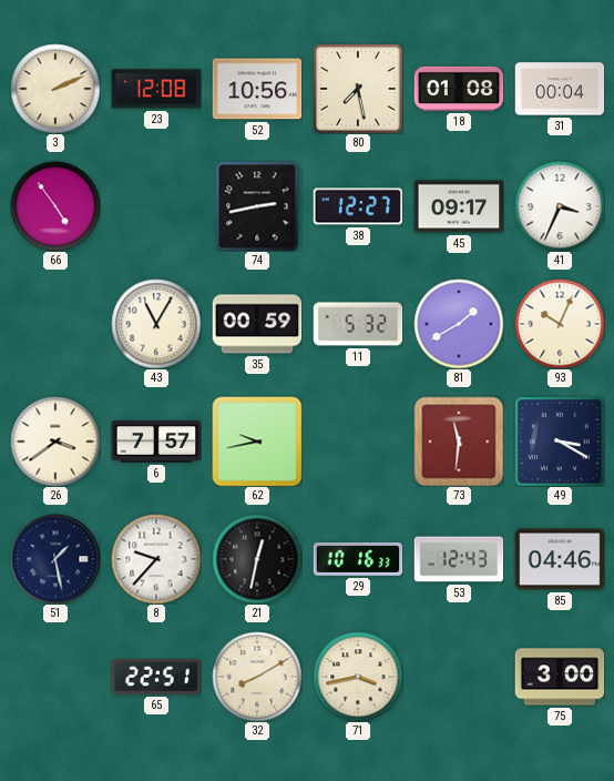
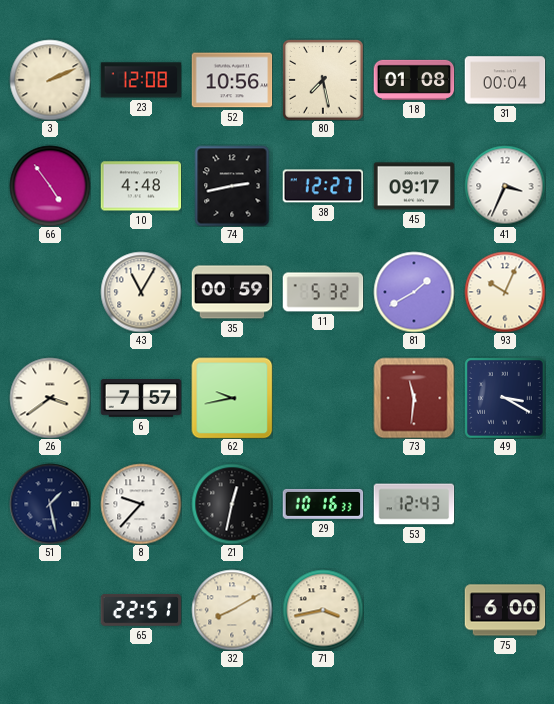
10: none -> 4:48 (141, 186)
85: 04:46 -> none (560, 559)
75: 3:00 -> 6:00 (505, 610)
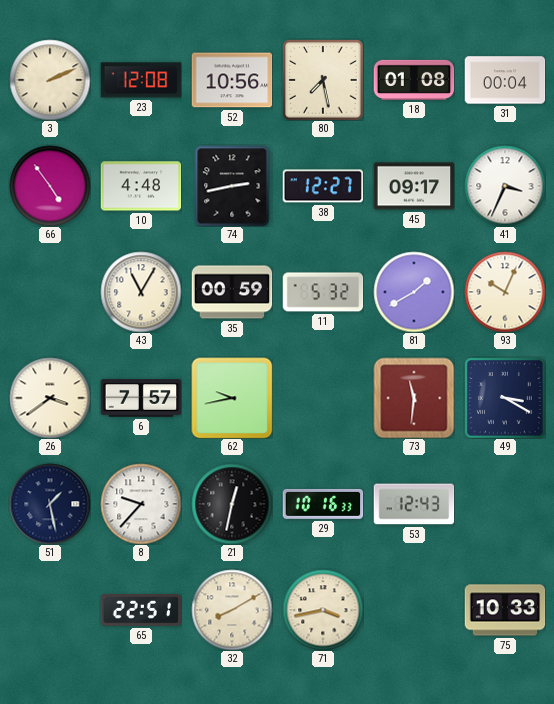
75: 6:00 -> 10:33 (505, 610)
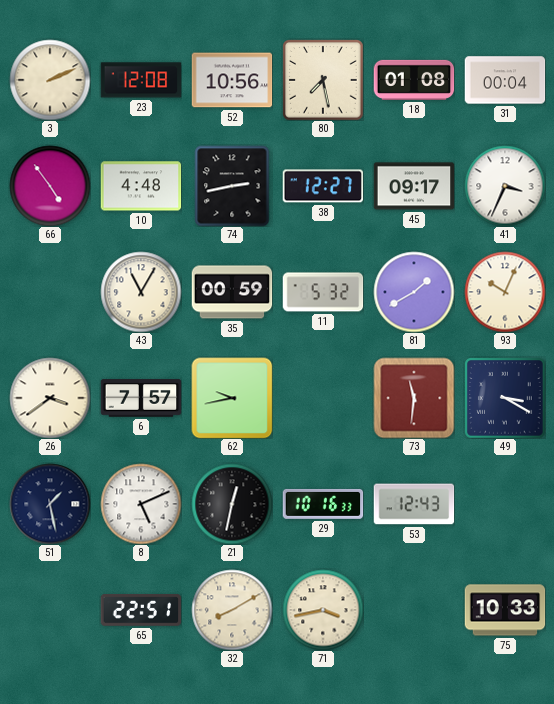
8: 9:37 -> 5:11 (141, 504)
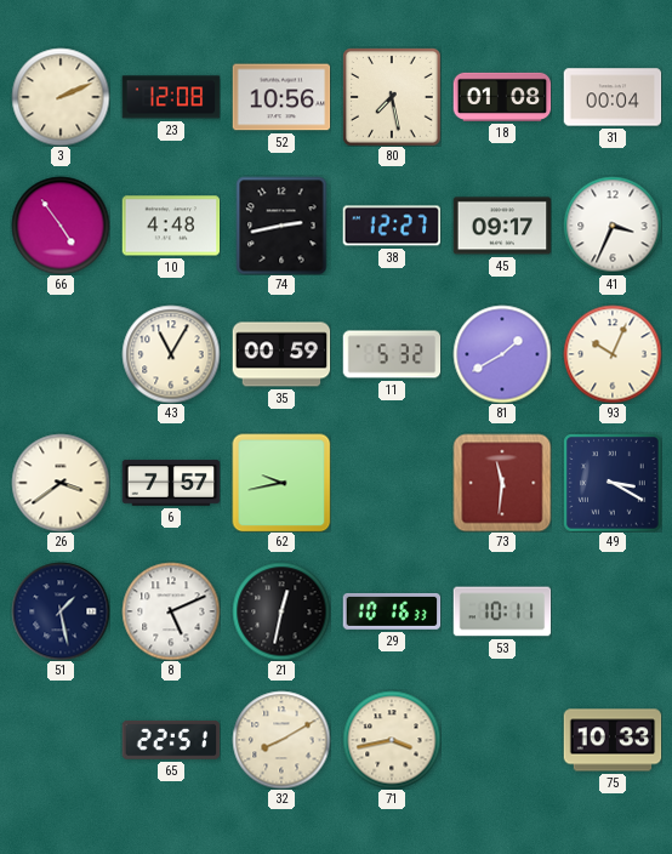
53: 12:43 -> 10:11 (502, 611)
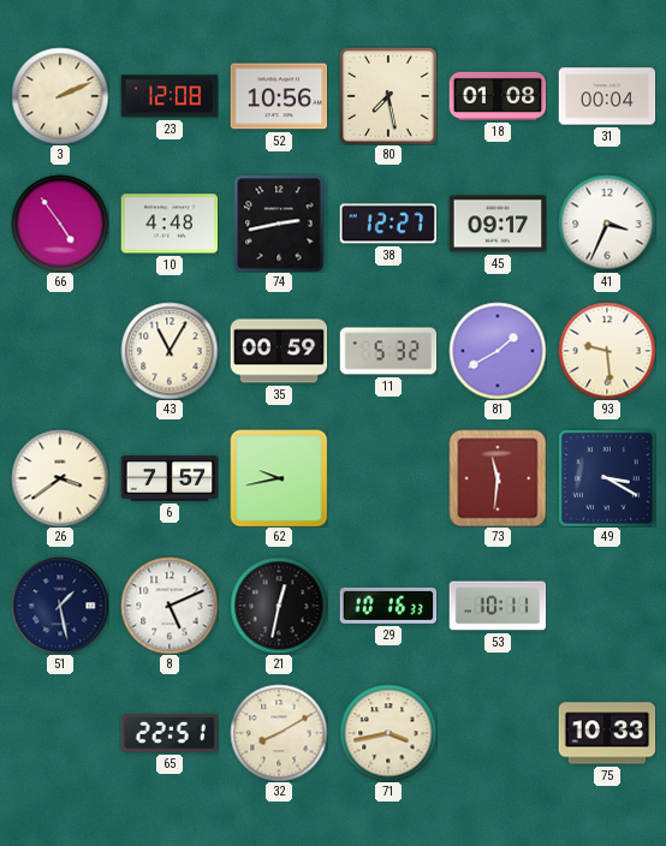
93: 10:04 -> 9:29 (607, 351)
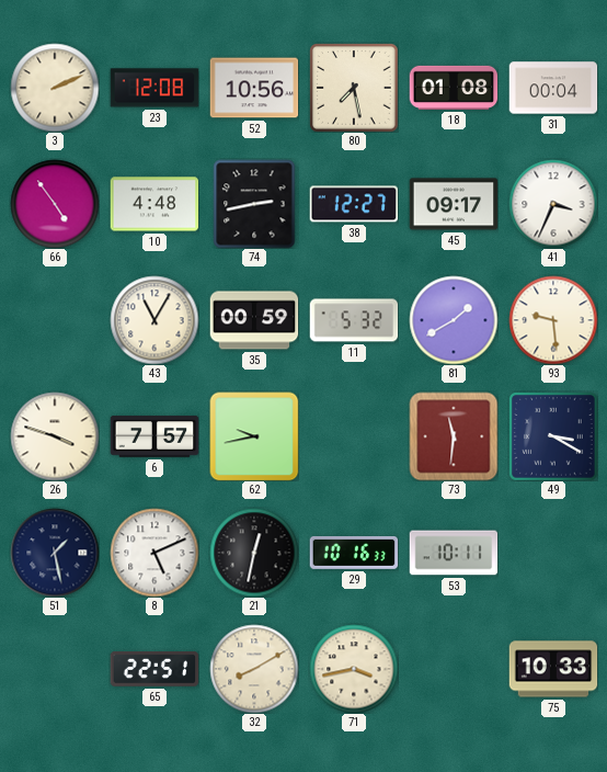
26: 3:39 -> 3:48 (55, 436)
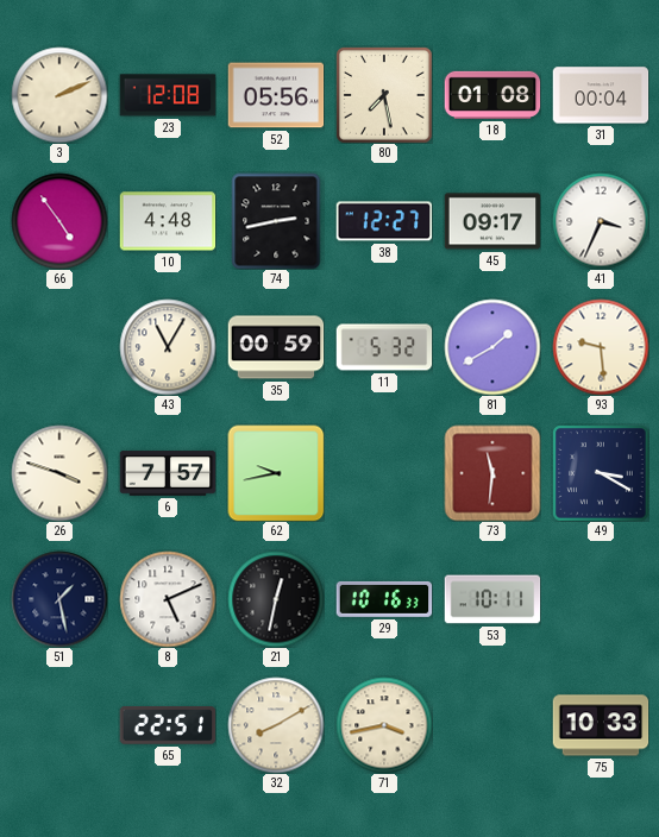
52: 10:56 -> 05:56 (276, 95)
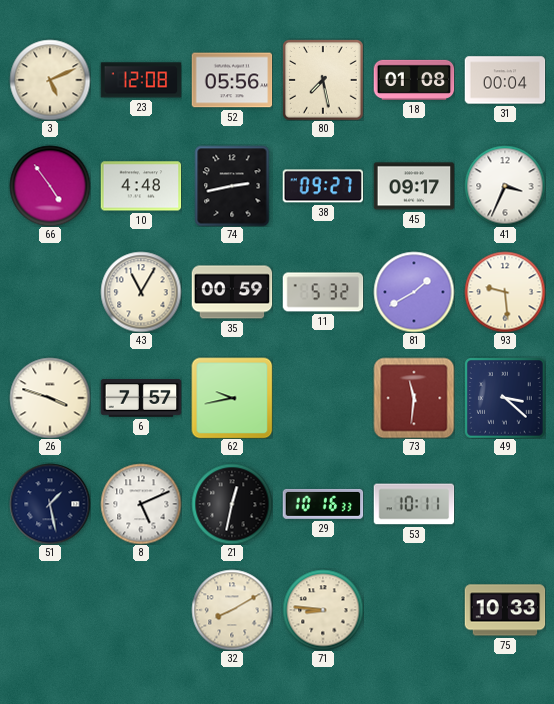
3: 2:11 -> 5:11 (50, 80)
38: 12:27 -> 09:27 (323, 186)
49: 3:20 -> 3:22 (505, 398)
65: 22:51 -> none (168, 726)
71: 3:43 -> 8:46 (323, 610)
